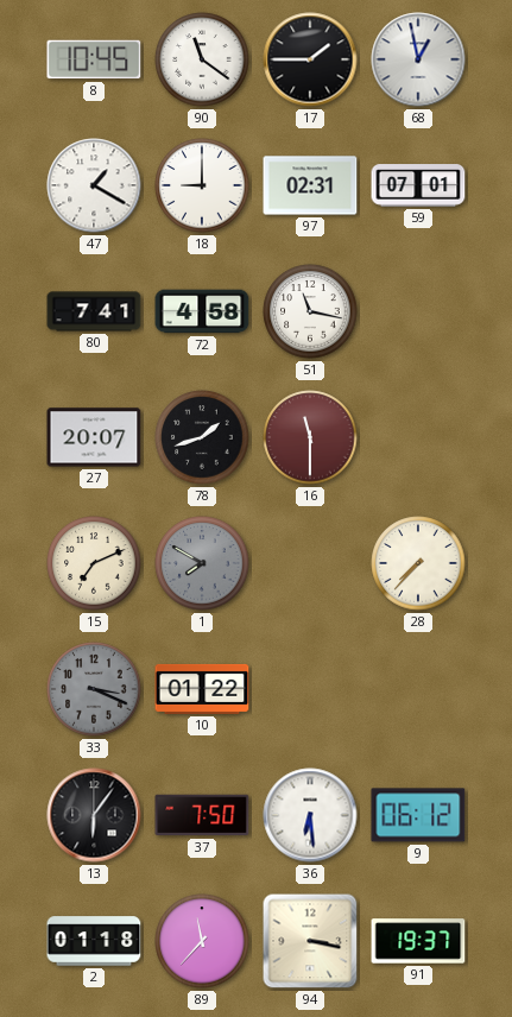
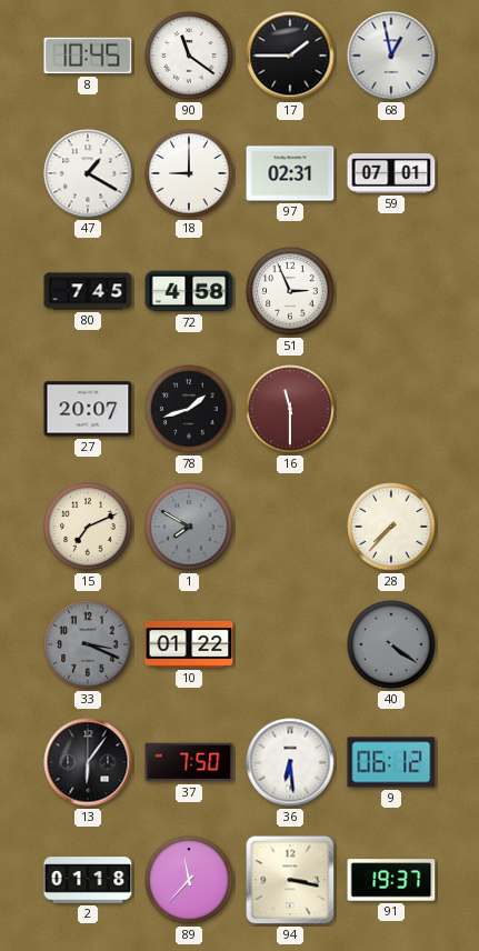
80: 7:41 -> 7:45 (88, 291)
51: 11:17 -> 2:56 (290, 291)
40: none -> 4:21 (391, 644)
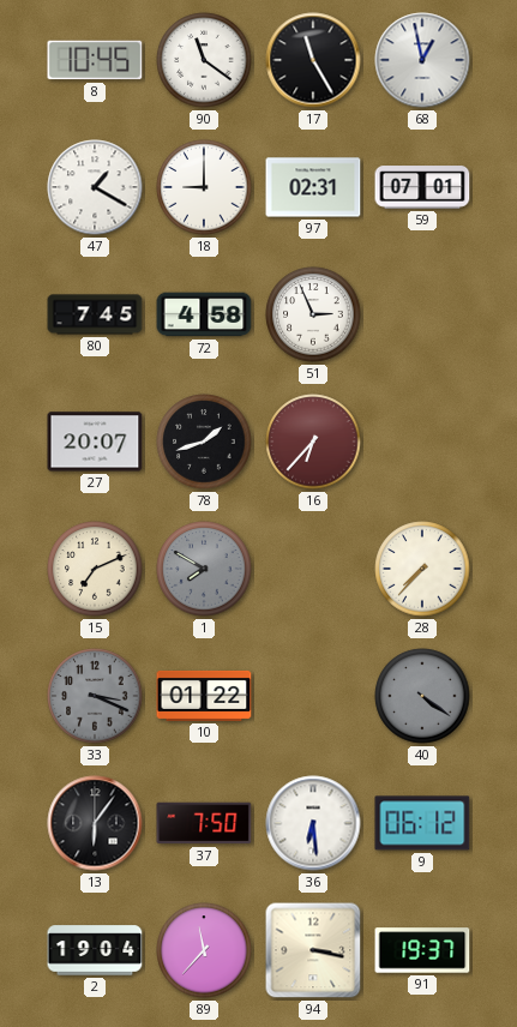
17: 1:45 -> 11:25 (313, 60)
16: 11:30 -> 6:37 (313, 442)
2: 01:18 -> 19:04 (95, 950)
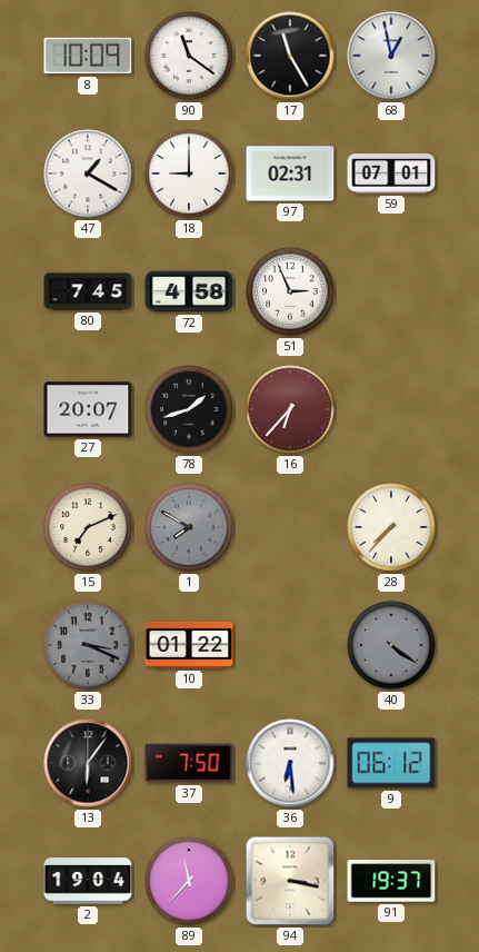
8: 10:45 -> 10:09 (88, 56)
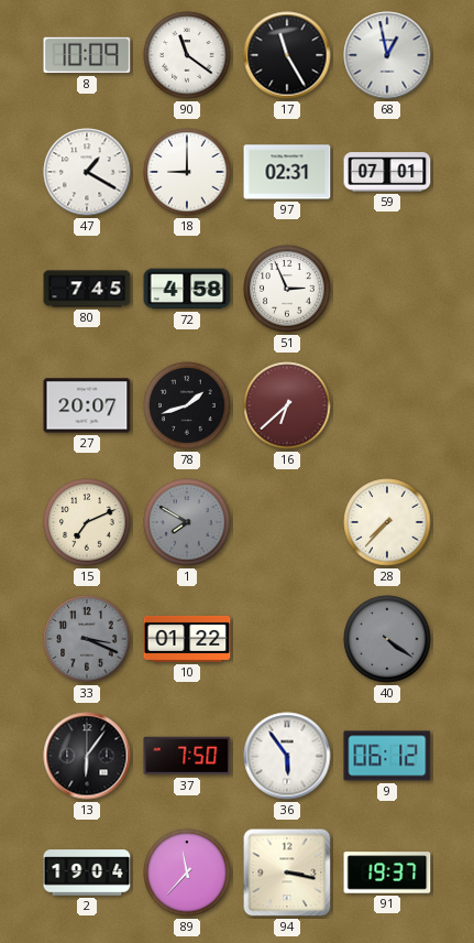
16: 6:37 -> 6:38 (287, 405)
36: 6:29 -> 5:54 (287, 756)
